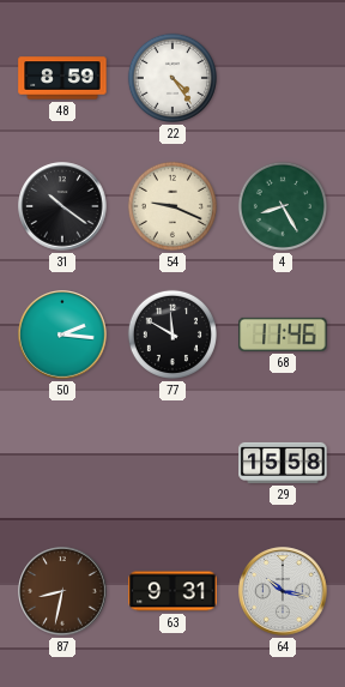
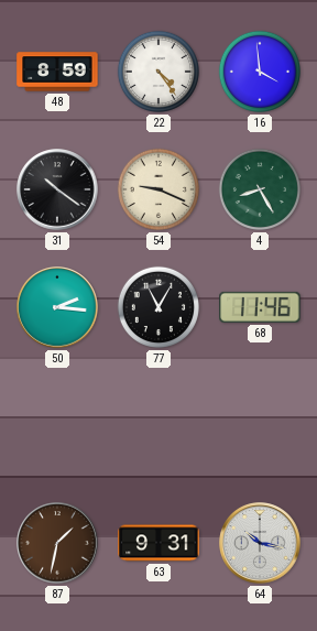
16: none -> 3:59 (260, 72)
77: 11:50 -> 11:05 (158, 307)
29: 15:58 -> none (283, 463)
87: 8:32 -> 1:32 (57, 543)
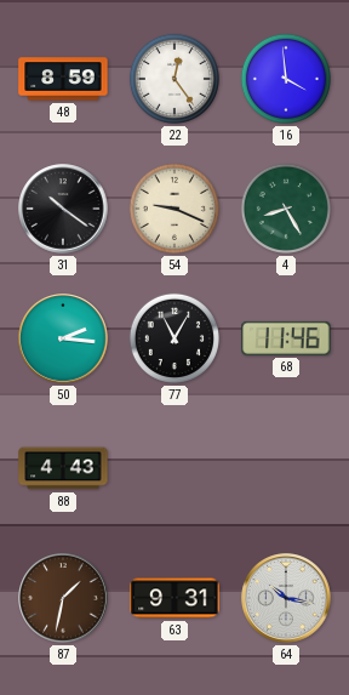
22: 4:24 -> 12:24 (174, 79)
88: none -> 4:43 (63, 468)
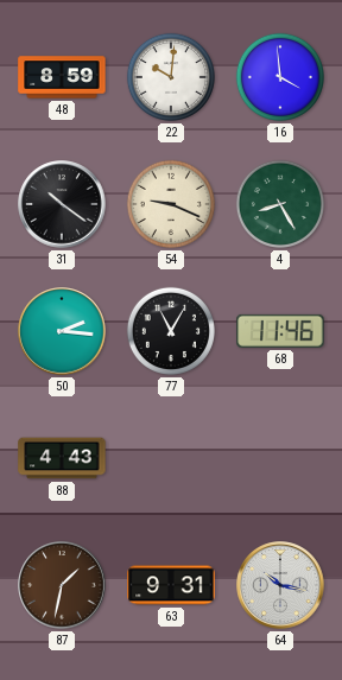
22: 12:24 -> 10:01 (171, 77)
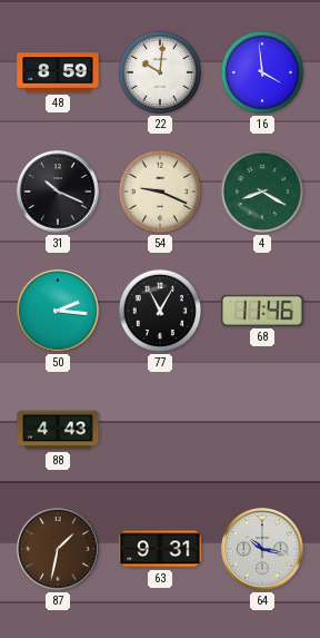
31: 10:21 -> 10:19 (58, 192)
4: 8:25 -> 8:20 (262, 192)
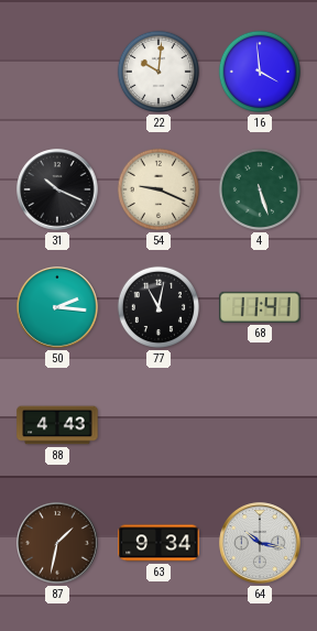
48: 8:59 -> none (58, 72)
4: 8:20 -> 5:27 (260, 189)
77: 11:05 -> 11:02 (158, 307)
68: 11:46 -> 11:41 (260, 307)
63: 9:31 -> 9:34 (158, 543)
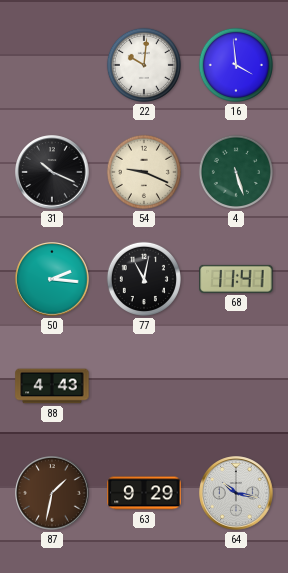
63: 9:34 -> 9:29 (144, 493)
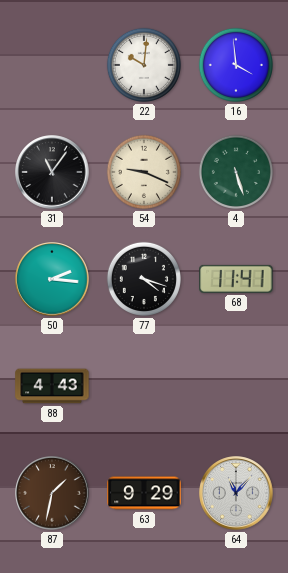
31: 10:19 -> 11:06 (52, 172)
77: 11:02 -> 4:18 (144, 279)
64: 10:17 -> 11:07 (236, 493)
